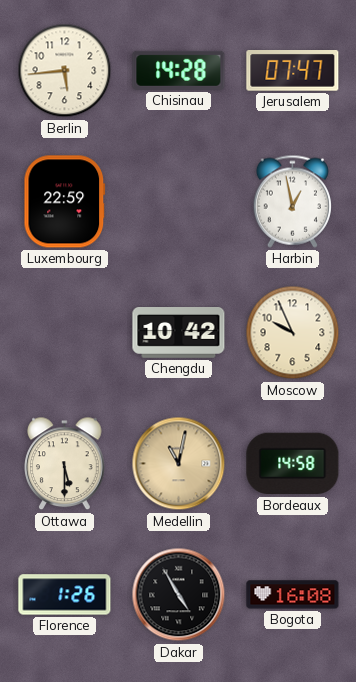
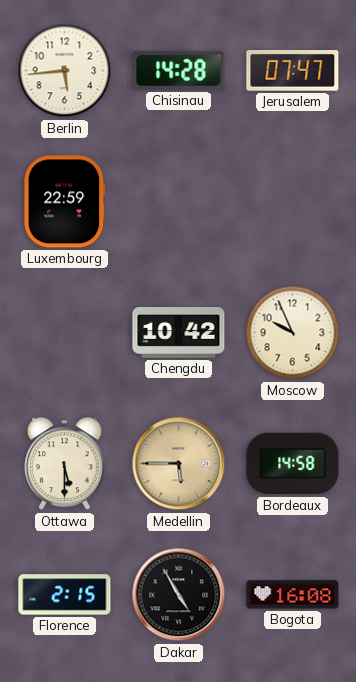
Harbin: 12:58 -> none (292, 201)
Medellin: 11:02 -> 5:45 (179, 464)
Florence: 1:26 -> 2:15 (65, 595)
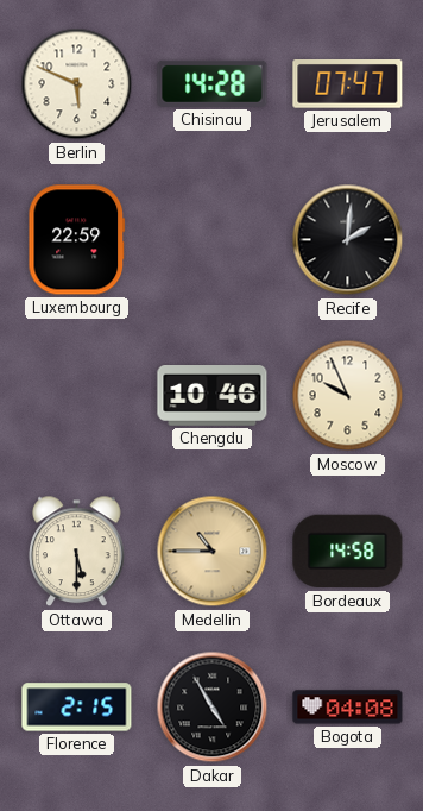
Berlin: 5:44 -> 5:49 (77, 84)
Recife: none -> 2:01 (348, 240)
Chengdu: 10:42 -> 10:46 (213, 396)
Medellin: 5:45 -> 10:45 (213, 552)
Bogota: 16:08 -> 04:08 (348, 708)
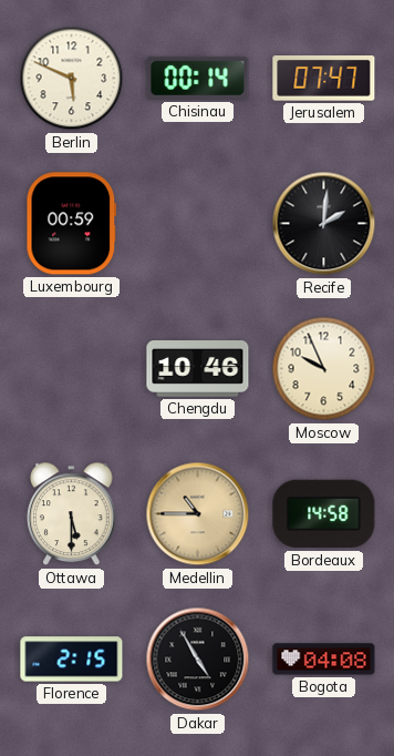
Chisinau: 14:28 -> 00:14 (198, 78)
Luxembourg: 22:59 -> 00:59 (72, 224)
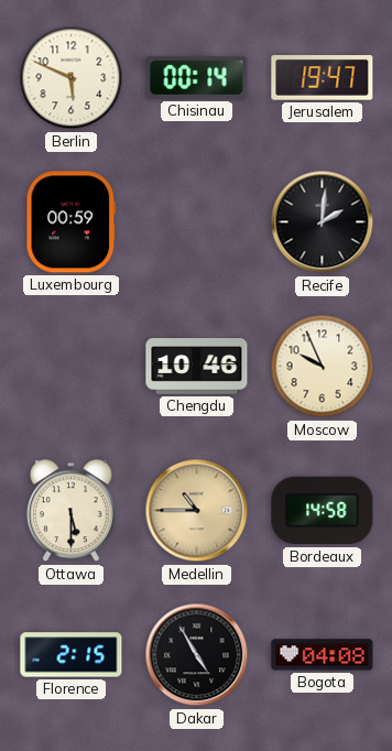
Jerusalem: 07:47 -> 19:47 (323, 78)
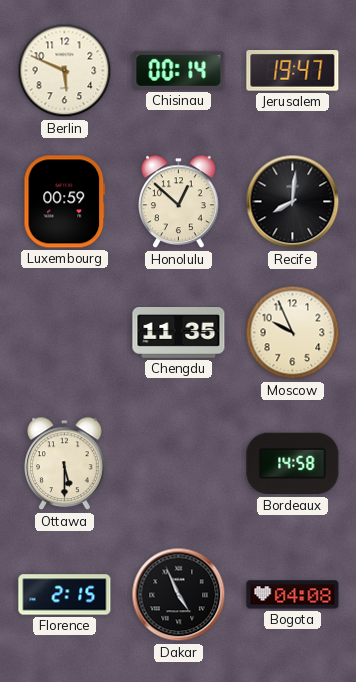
Honolulu: none -> 12:52 (179, 202)
Recife: 2:01 -> 8:01 (293, 202)
Chengdu: 10:46 -> 11:35 (179, 333)
Medellin: 10:45 -> none (197, 511)
Dakar: 4:55 -> 4:56 (179, 595)
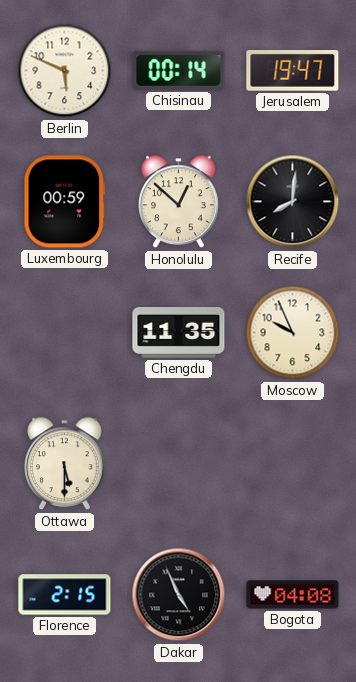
Bordeaux: 14:58 -> none (293, 464)
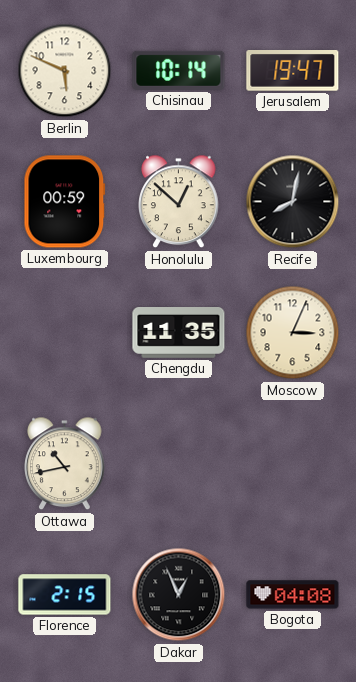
Chisinau: 00:14 -> 10:14 (179, 70)
Recife: 8:01 -> 8:02 (293, 202)
Moscow: 9:56 -> 3:04 (293, 333)
Ottawa: 5:30 -> 10:43 (65, 464)
Dakar: 4:56 -> 12:56 (179, 595)
